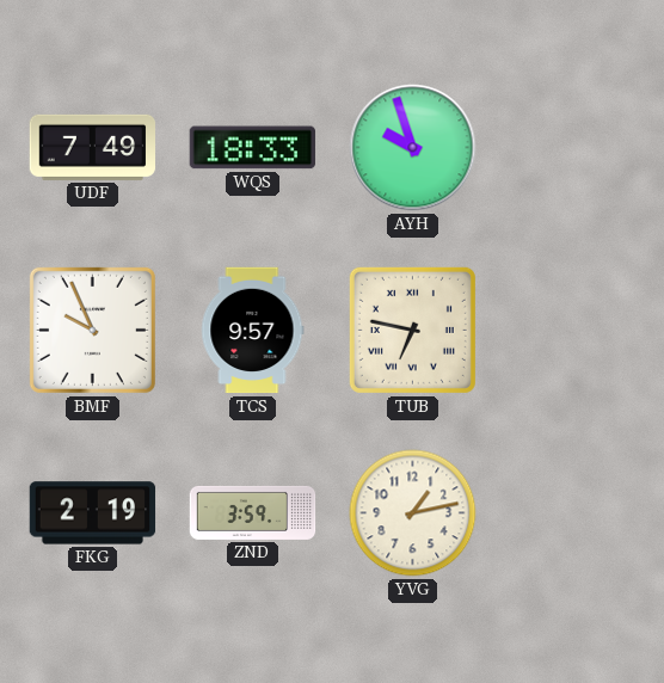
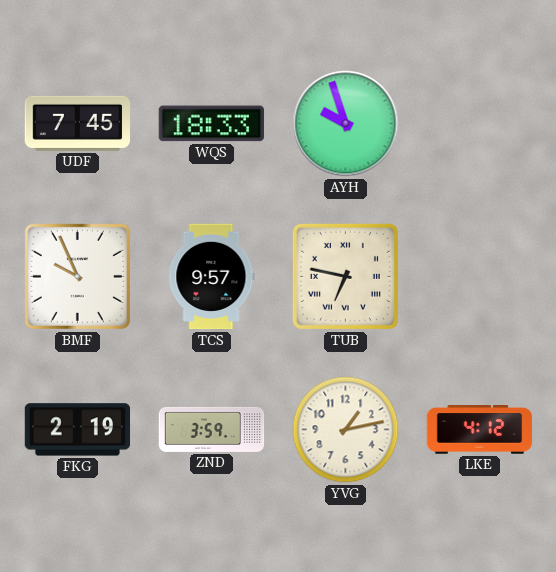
UDF: 7:49 -> 7:45 (78, 123)
LKE: none -> 4:12 (480, 430)
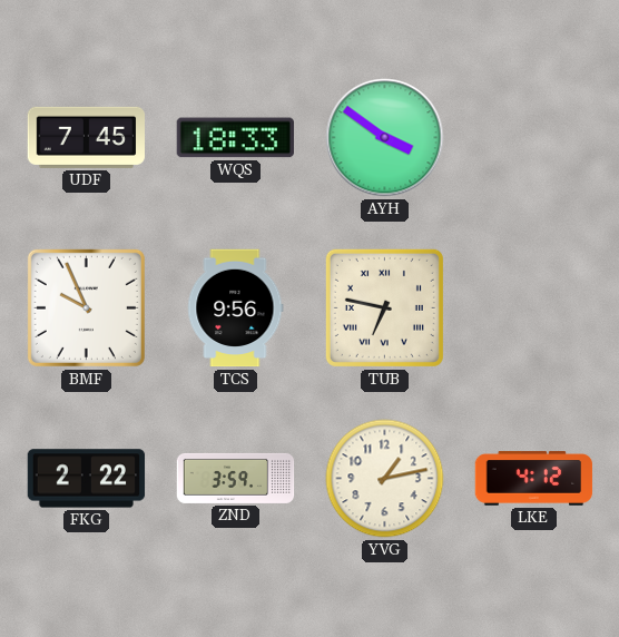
AYH: 9:57 -> 3:51 (385, 138)
TCS: 9:57 -> 9:56 (236, 308)
FKG: 2:19 -> 2:22 (87, 479)
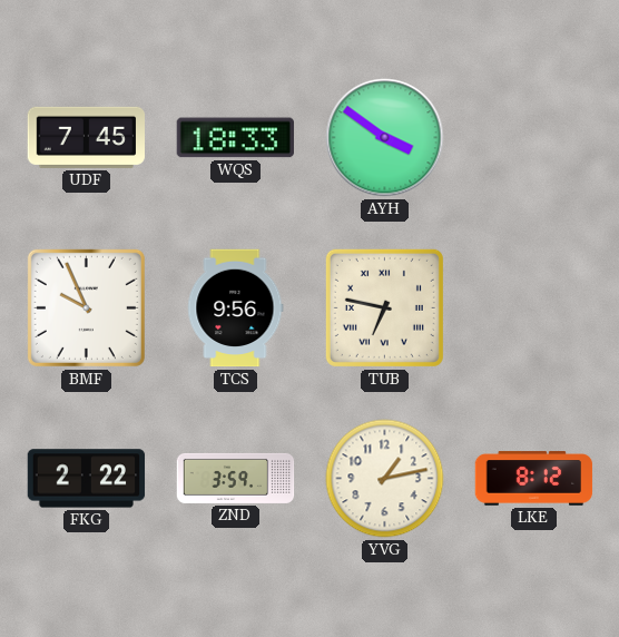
LKE: 4:12 -> 8:12 (534, 479)
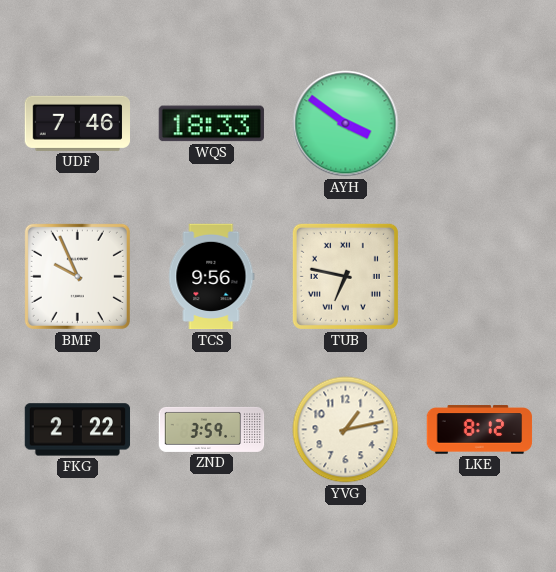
UDF: 7:45 -> 7:46 (78, 123)
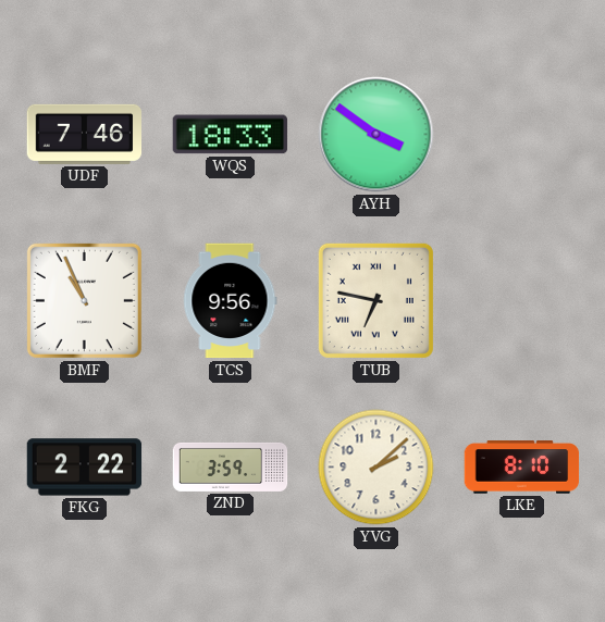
BMF: 9:56 -> 10:56 (84, 300)
YVG: 1:13 -> 2:08 (376, 468)
LKE: 8:12 -> 8:10 (522, 468)
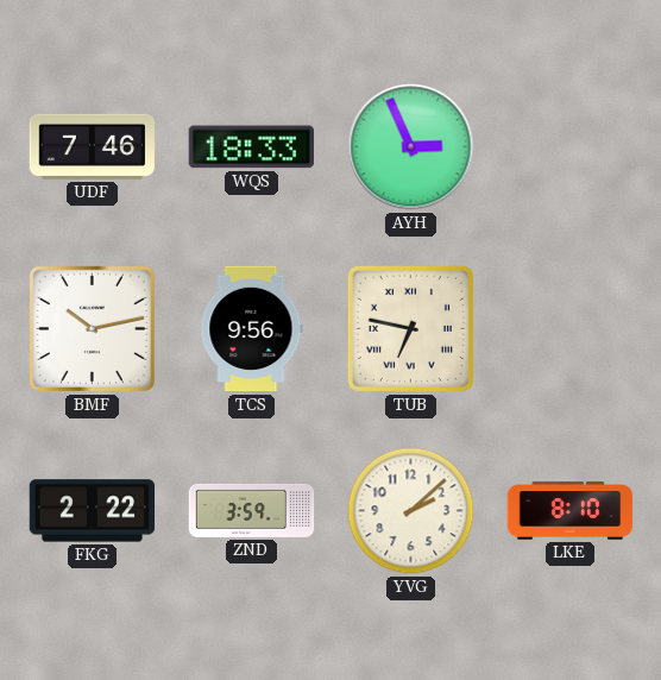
AYH: 3:51 -> 2:56 (411, 147)
BMF: 10:56 -> 10:13 (92, 328)
